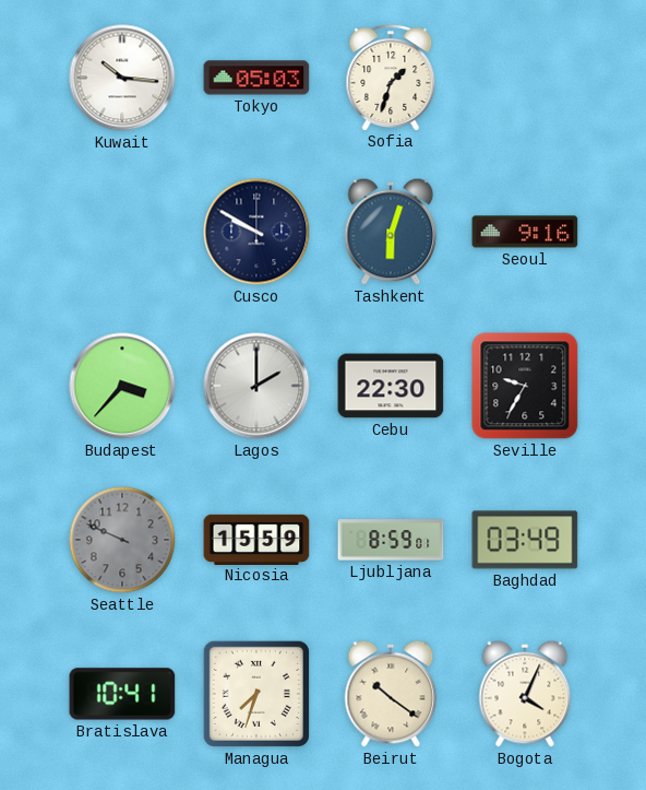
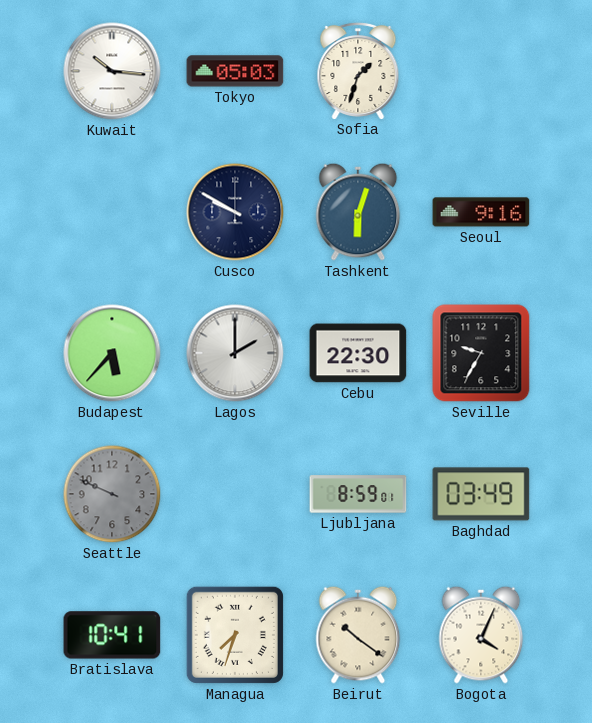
Budapest: 3:37 -> 5:37 (112, 353)
Nicosia: 15:59 -> none (256, 539)
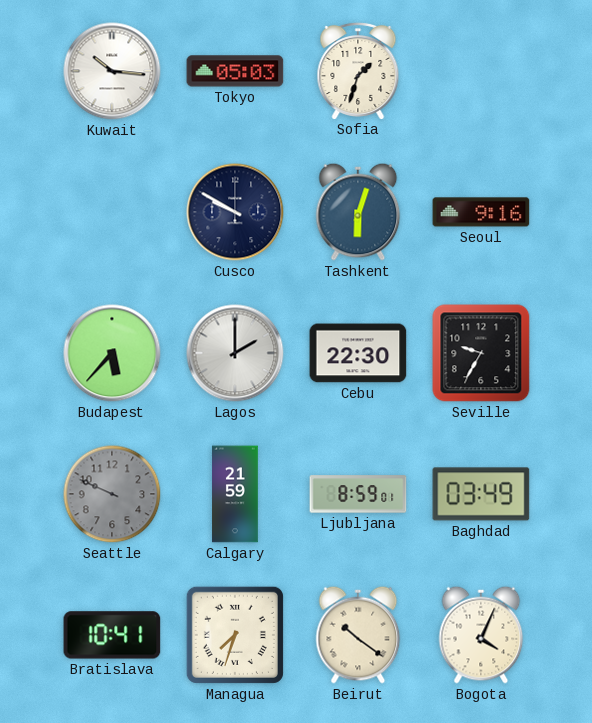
Calgary: none -> 21:59 (235, 494)
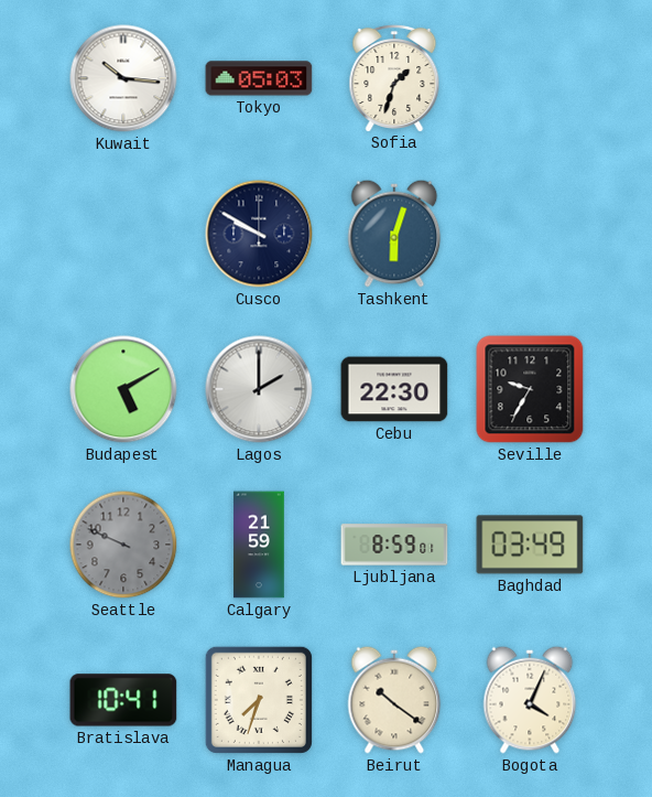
Seoul: 9:16 -> none (481, 212)
Budapest: 5:37 -> 5:10 (123, 389)
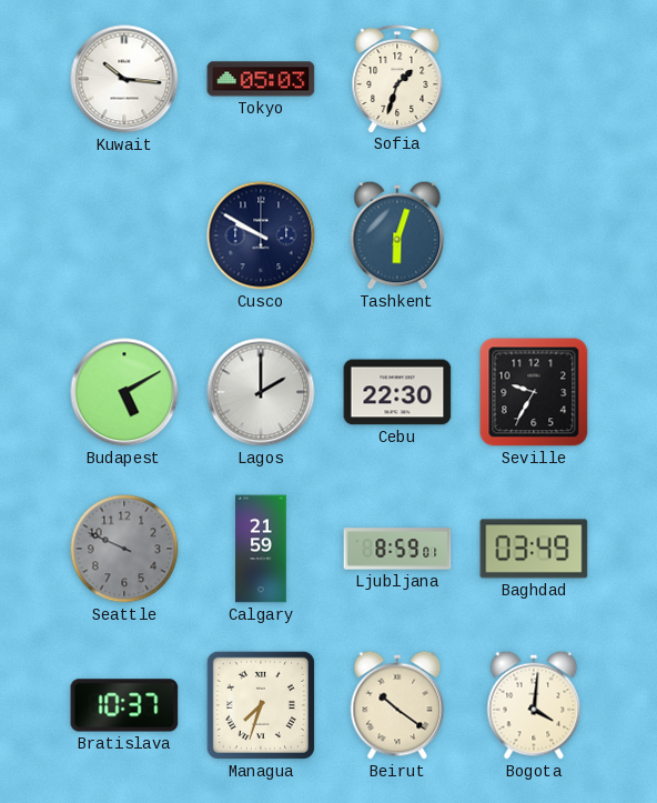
Bratislava: 10:41 -> 10:37 (124, 705)
Bogota: 4:04 -> 4:01 (534, 705)
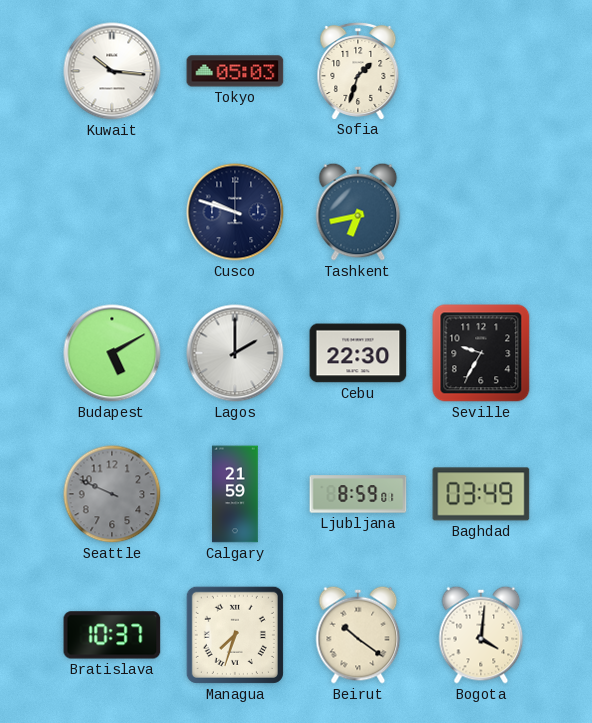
Cusco: 9:50 -> 9:48 (235, 212)
Tashkent: 6:03 -> 6:43 (358, 212)
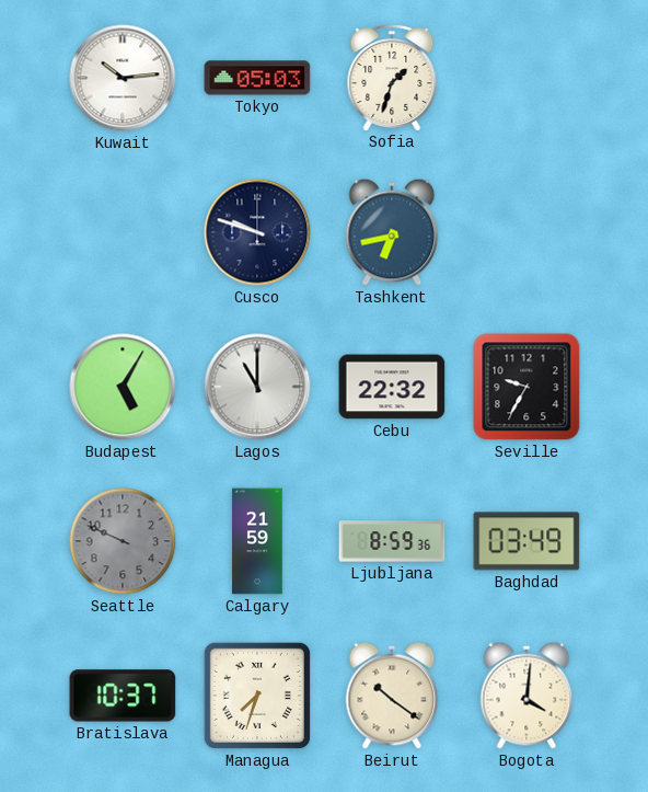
Kuwait: 10:16 -> 10:14 (123, 78)
Budapest: 5:10 -> 5:05 (123, 387)
Lagos: 2:00 -> 11:00 (257, 387)
Cebu: 22:30 -> 22:32 (392, 387)
Ljubljana: 8:59:01 -> 8:59:36 (392, 541)
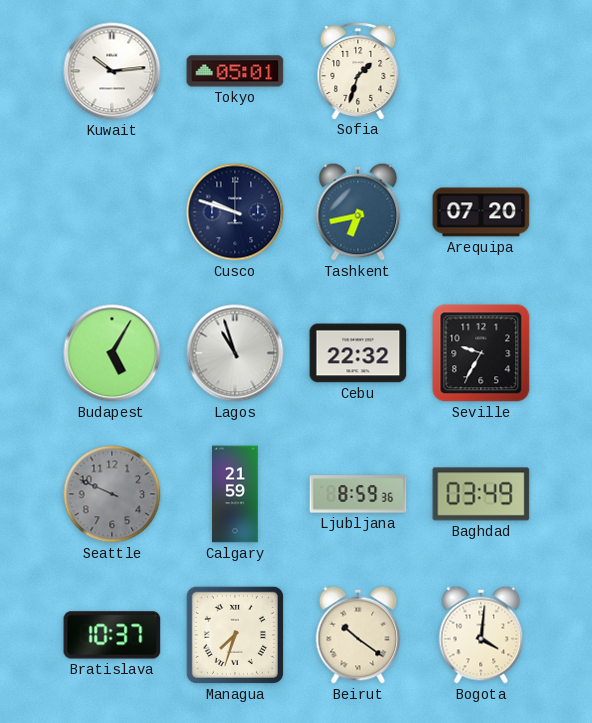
Tokyo: 05:03 -> 05:01 (235, 71)
Arequipa: none -> 07:20 (481, 212)
Lagos: 11:00 -> 10:57 (235, 353)
